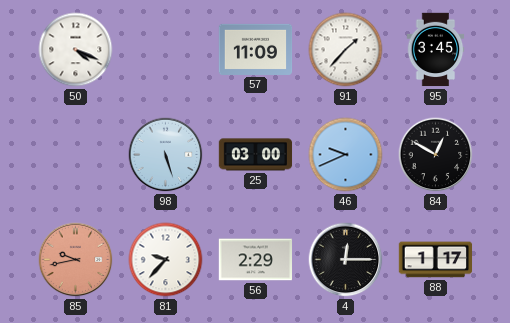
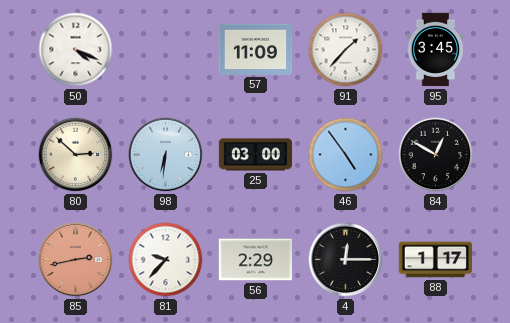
80: none -> 2:52 (76, 155)
98: 5:27 -> 6:31 (166, 155)
46: 9:41 -> 4:54 (346, 155)
85: 9:43 -> 2:43 (76, 260)
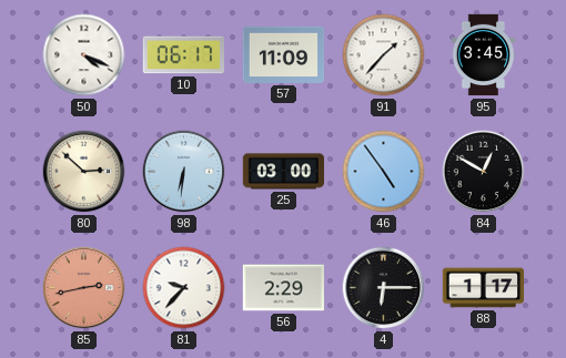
10: none -> 06:17 (183, 55)
4: 12:15 -> 6:15 (384, 288)
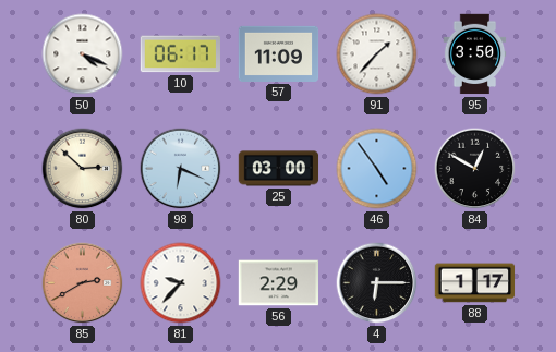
95: 3:45 -> 3:50 (475, 54)
98: 6:31 -> 6:19 (181, 169)
85: 2:43 -> 2:40 (83, 283)
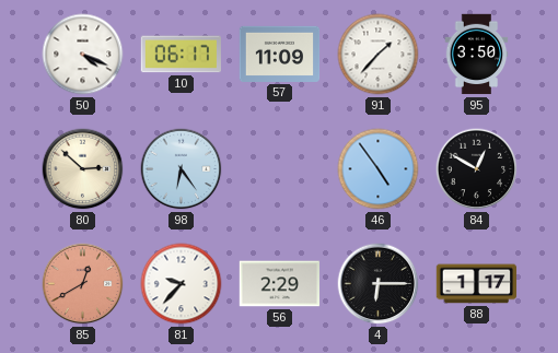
98: 6:19 -> 6:24 (182, 169)
25: 03:00 -> none (279, 169)
85: 2:40 -> 12:40 (83, 284)
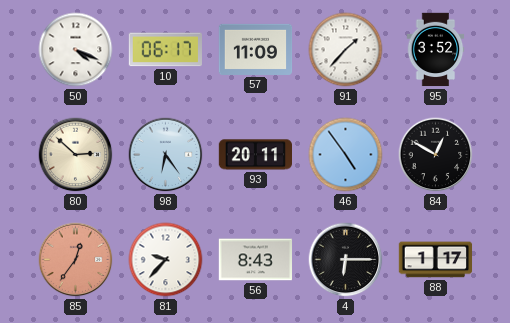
95: 3:50 -> 3:52 (436, 50)
93: none -> 20:11 (255, 155)
85: 12:40 -> 12:36 (76, 260)
56: 2:29 -> 8:43 (256, 260)
